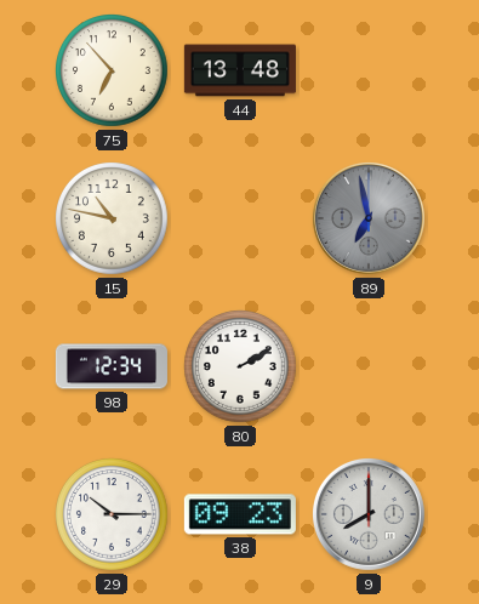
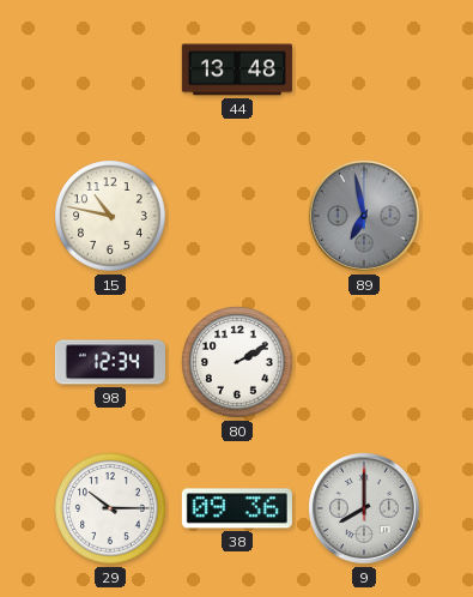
75: 6:53 -> none (113, 72)
38: 09:23 -> 09:36 (237, 508)
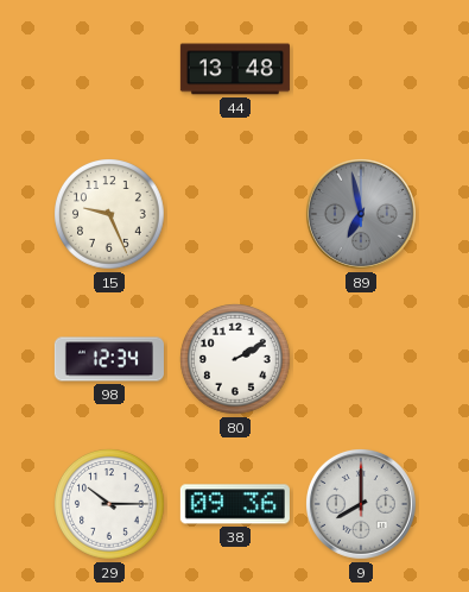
15: 10:47 -> 9:26 (110, 215)
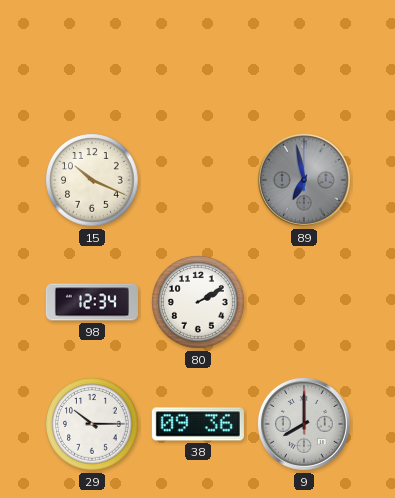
44: 13:48 -> none (235, 69)
15: 9:26 -> 10:19 (93, 181)
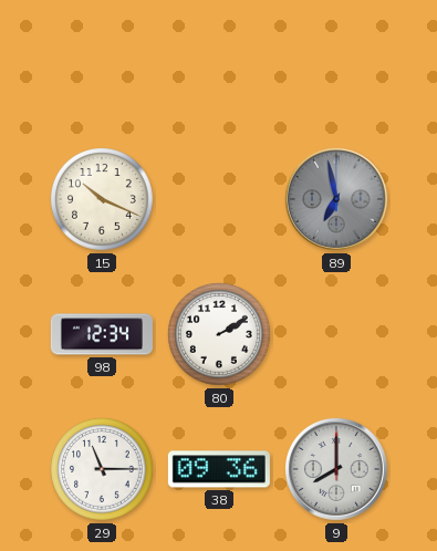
29: 10:15 -> 11:15 (103, 470)
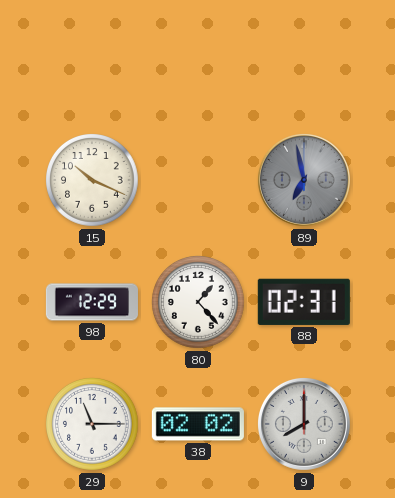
98: 12:34 -> 12:29 (92, 302)
80: 2:10 -> 1:23 (199, 303)
88: none -> 02:31 (304, 302)
38: 09:36 -> 02:02 (198, 424)
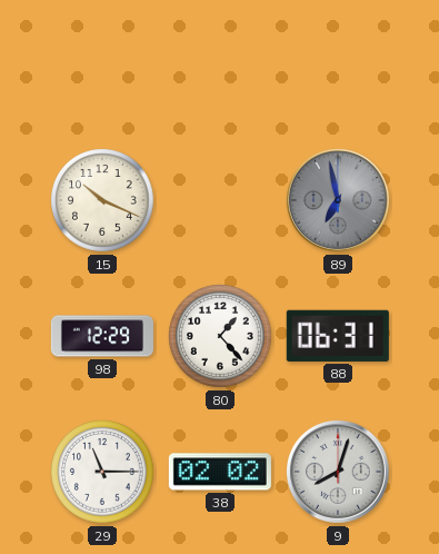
88: 02:31 -> 06:31 (338, 336)
9: 8:00 -> 8:03 (338, 472)
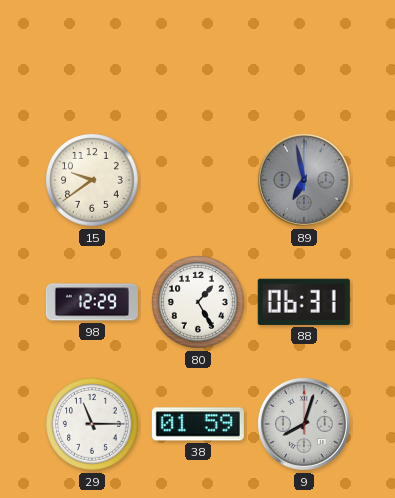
15: 10:19 -> 9:39 (93, 181)
80: 1:23 -> 1:25 (199, 303)
38: 02:02 -> 01:59 (198, 424)
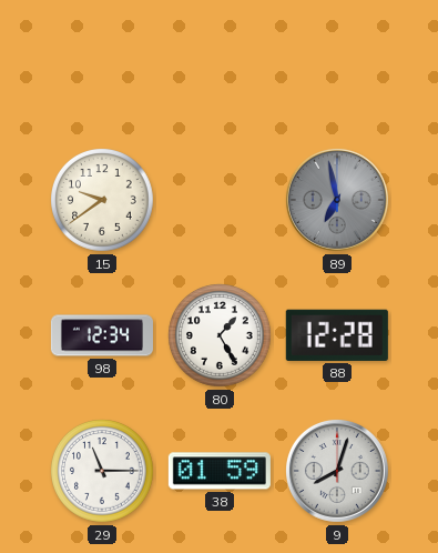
98: 12:29 -> 12:34 (102, 335)
88: 06:31 -> 12:28 (337, 335)
